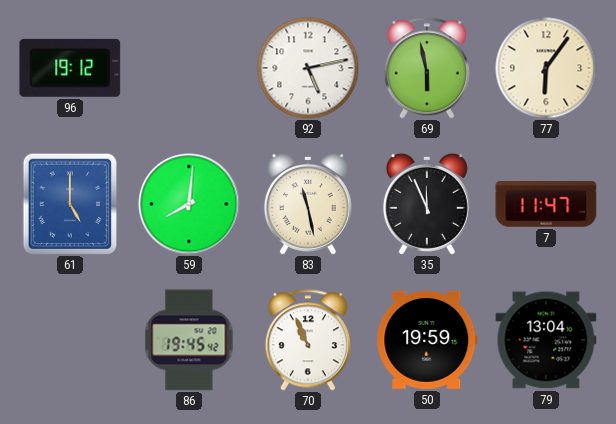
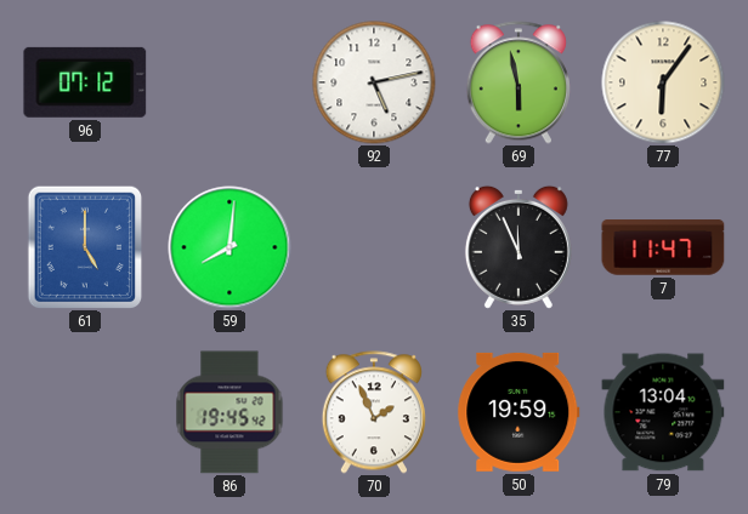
96: 19:12 -> 07:12 (85, 82)
83: 11:28 -> none (308, 204)
70: 10:56 -> 1:56 (374, 412)
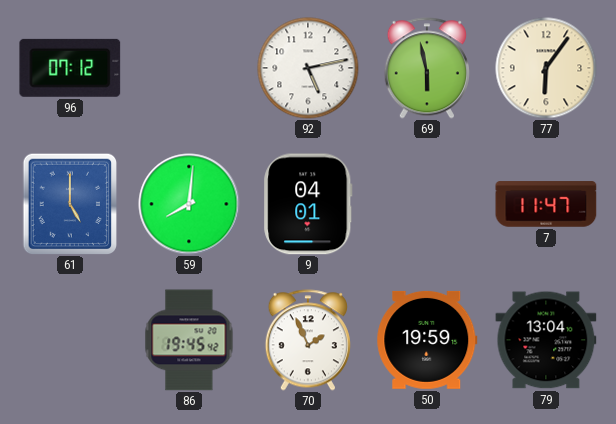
9: none -> 04:01 (308, 204)
35: 11:56 -> none (518, 247)
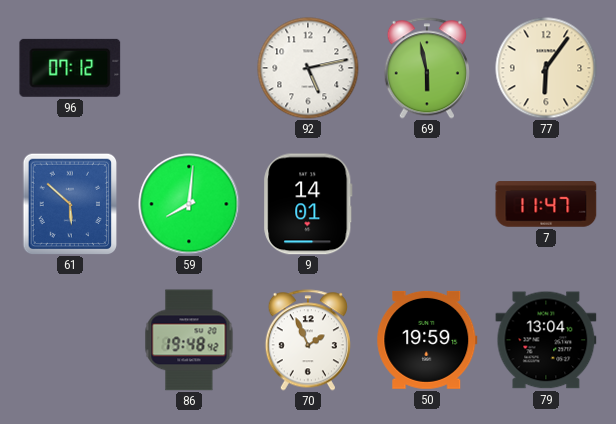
61: 5:00 -> 5:52 (70, 204)
9: 04:01 -> 14:01 (308, 204)
86: 19:45 -> 19:48 (189, 340)
